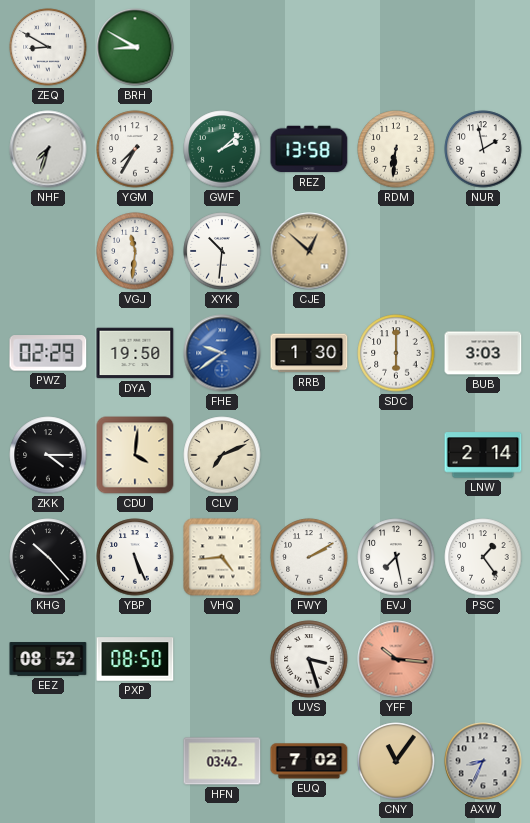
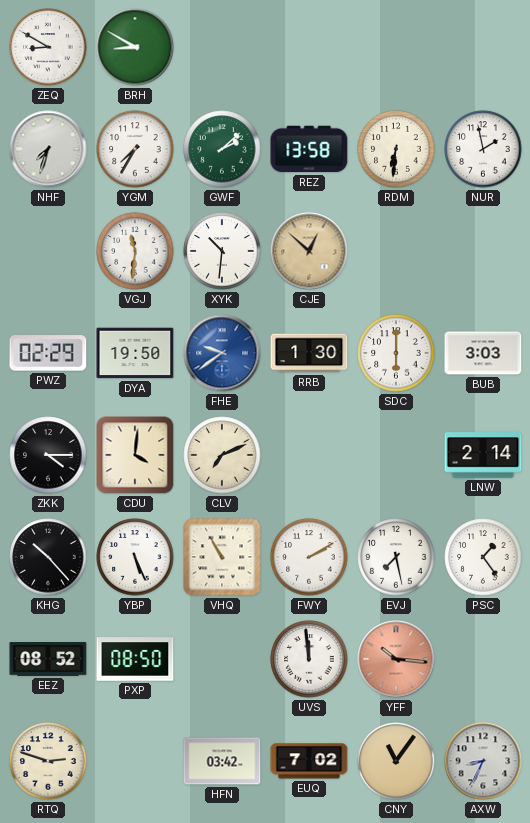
VHQ: 4:44 -> 10:55 (222, 557)
UVS: 3:27 -> 11:59 (309, 659)
RTQ: none -> 2:48 (48, 761)
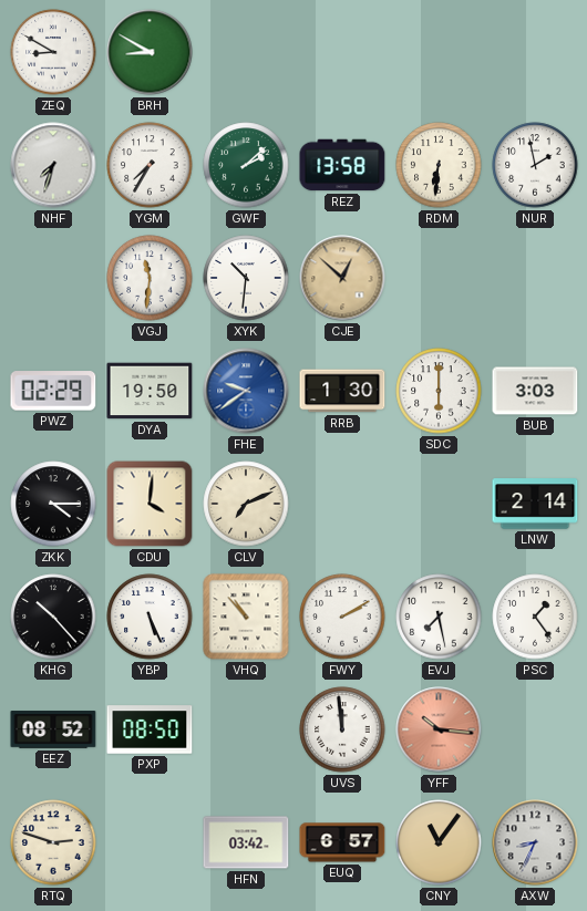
VHQ: 10:55 -> 10:53 (246, 617)
EUQ: 7:02 -> 6:57 (342, 842)
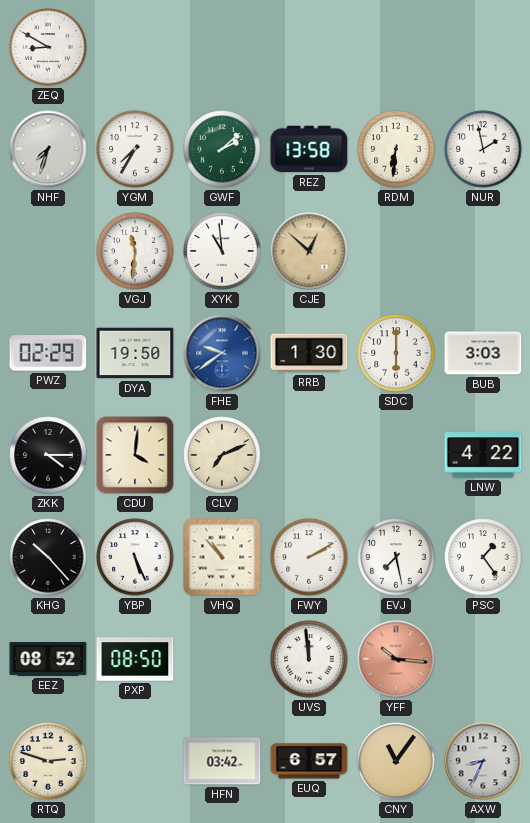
BRH: 8:50 -> none (150, 52)
XYK: 10:31 -> 10:59 (222, 251)
LNW: 2:14 -> 4:22 (483, 455)
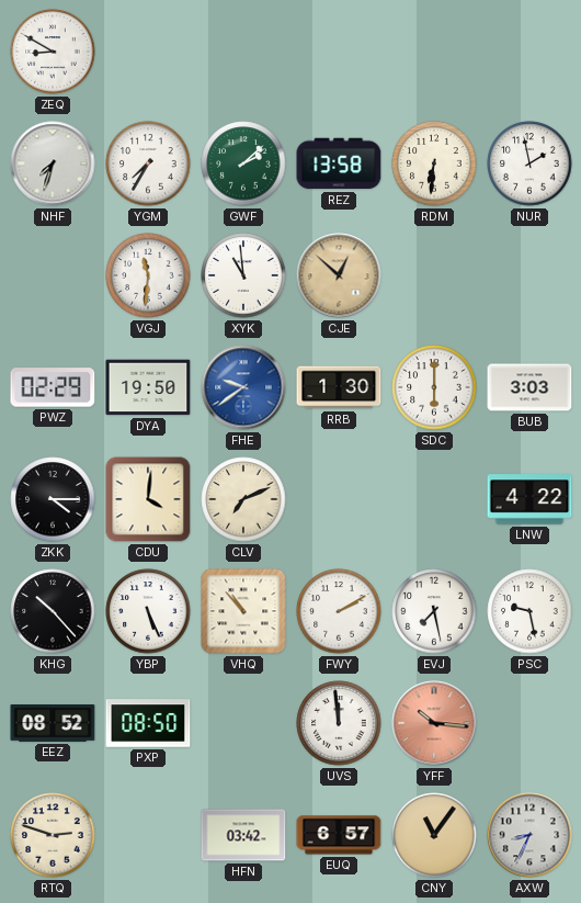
PSC: 1:24 -> 9:28 (529, 611)
